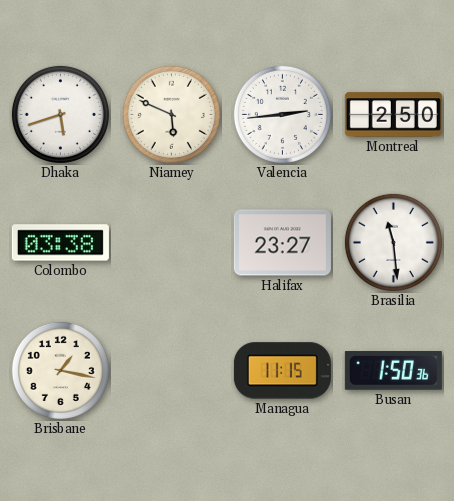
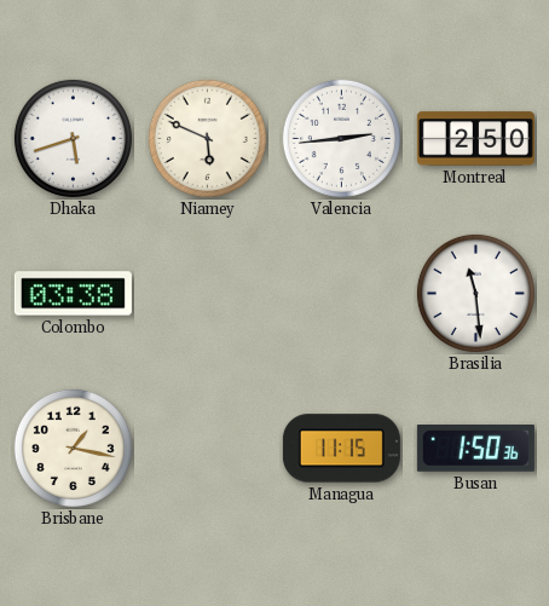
Halifax: 23:27 -> none (282, 243)
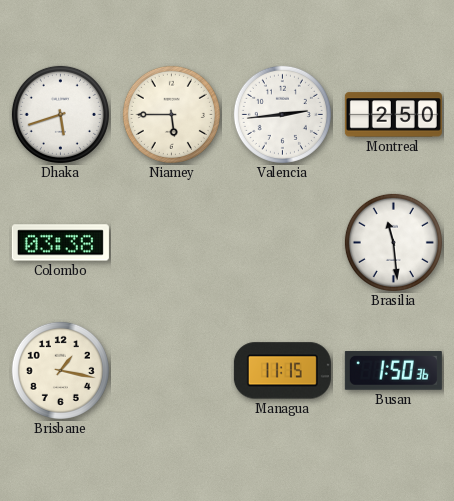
Niamey: 5:49 -> 5:45 (171, 114)
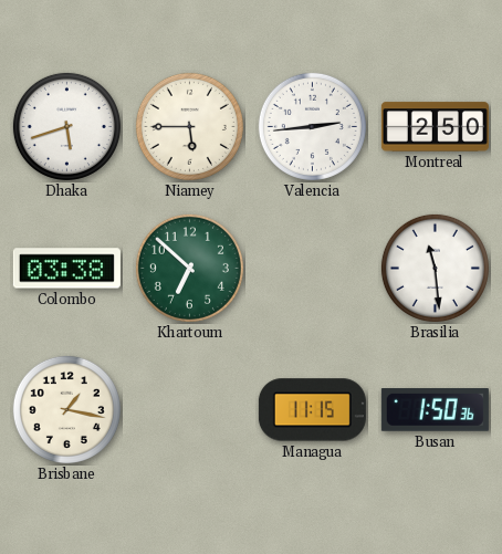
Khartoum: none -> 6:52 (189, 268)
